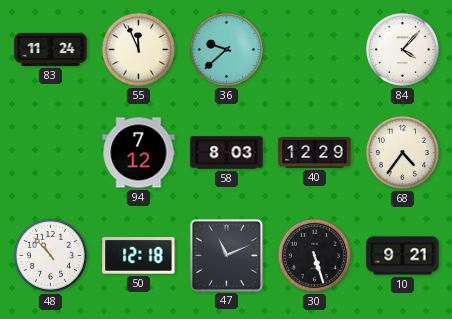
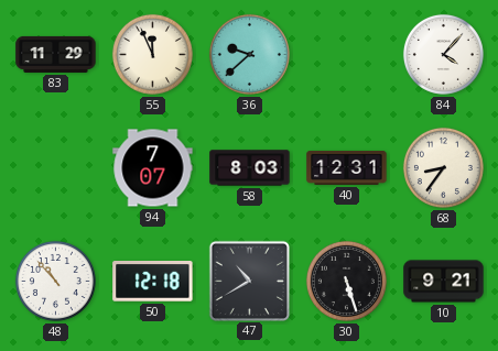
83: 11:24 -> 11:29 (56, 54)
94: 7:12 -> 7:07 (153, 168)
40: 12:29 -> 12:31 (347, 167)
68: 4:36 -> 8:36 (443, 167)
47: 11:11 -> 10:40 (249, 281)
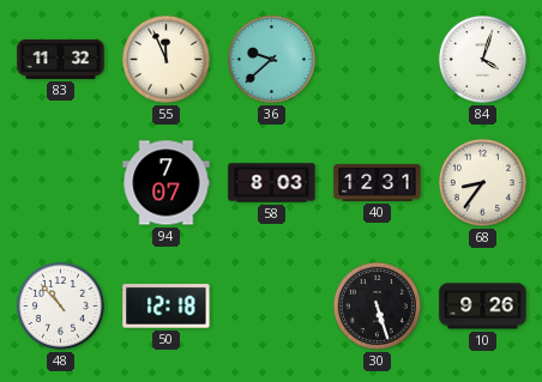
83: 11:29 -> 11:32 (61, 59)
84: 4:07 -> 4:03 (482, 59)
47: 10:40 -> none (249, 281)
10: 9:21 -> 9:26 (483, 307)
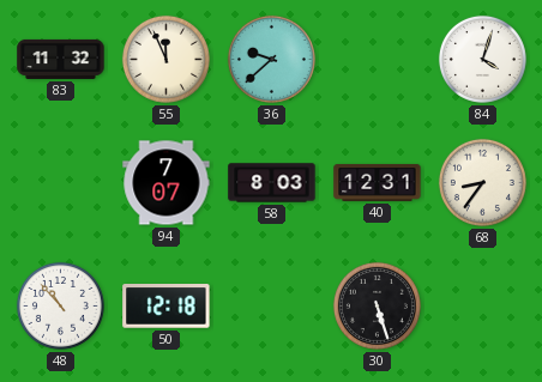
10: 9:26 -> none (483, 307)
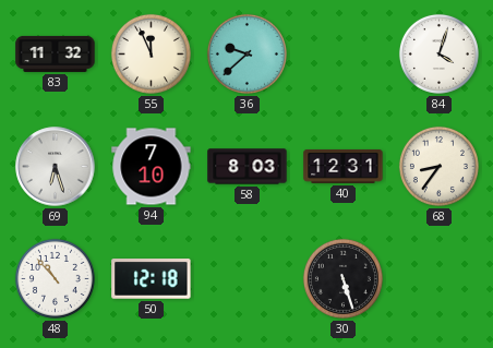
69: none -> 6:27 (56, 167)
94: 7:07 -> 7:10 (152, 167)
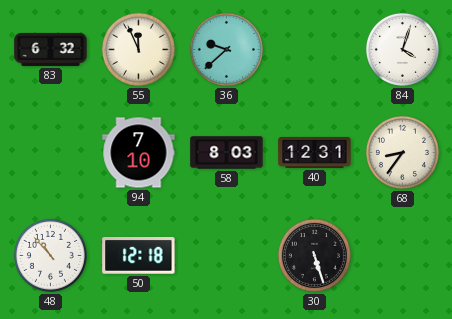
83: 11:32 -> 6:32 (51, 49)
69: 6:27 -> none (56, 167)
